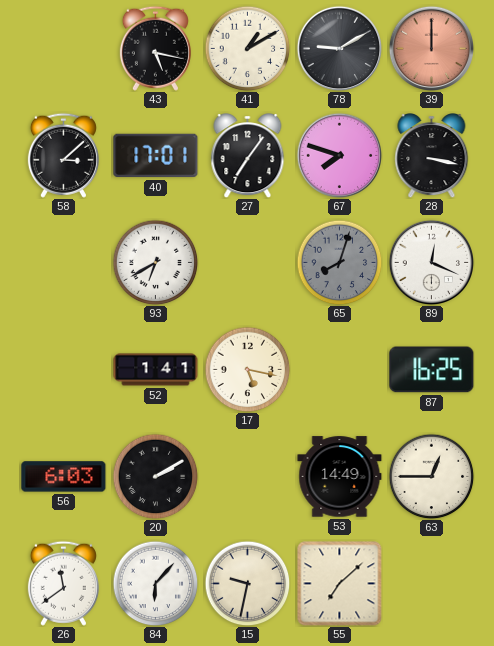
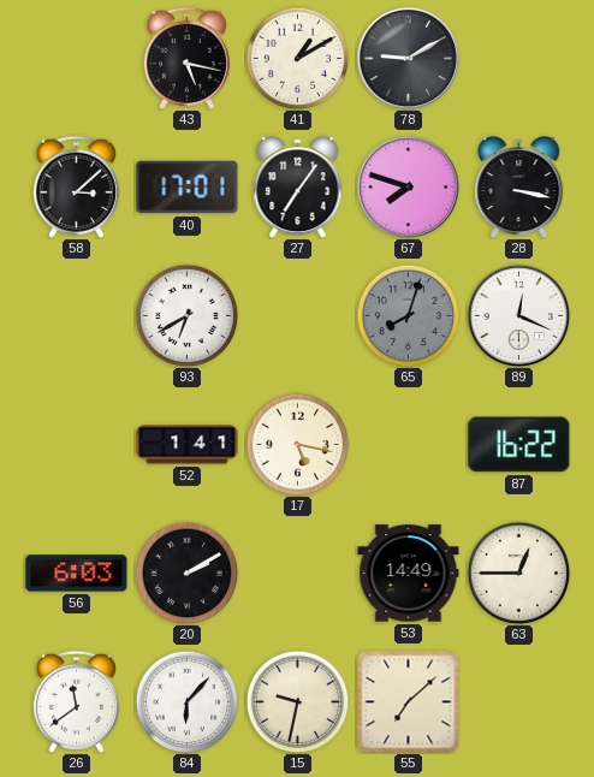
39: 12:00 -> none (431, 48)
87: 16:25 -> 16:22 (519, 445)
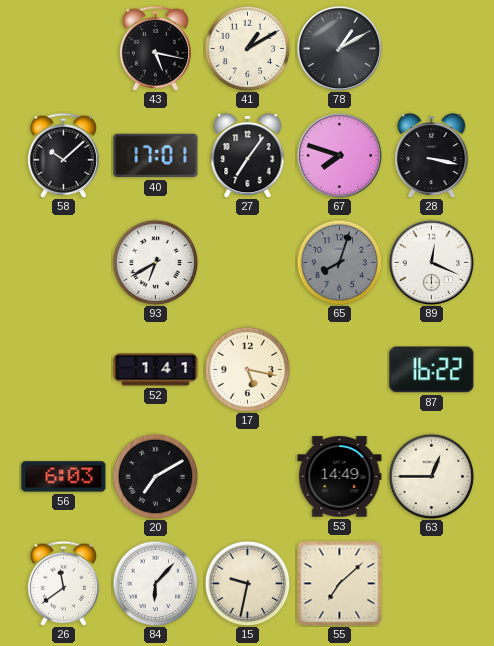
78: 9:10 -> 1:10 (339, 48)
58: 3:08 -> 10:08 (63, 155)
20: 2:10 -> 7:10 (155, 476)
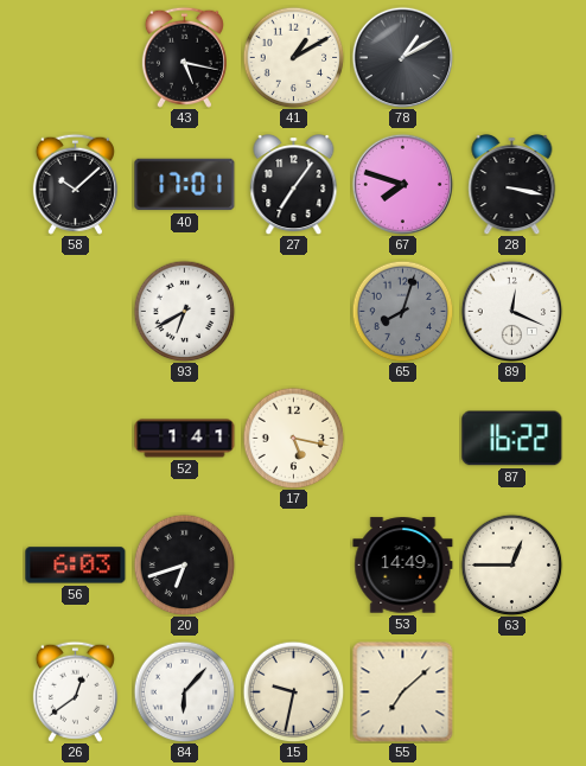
20: 7:10 -> 6:42 (184, 564)
26: 11:39 -> 12:39 (75, 691)
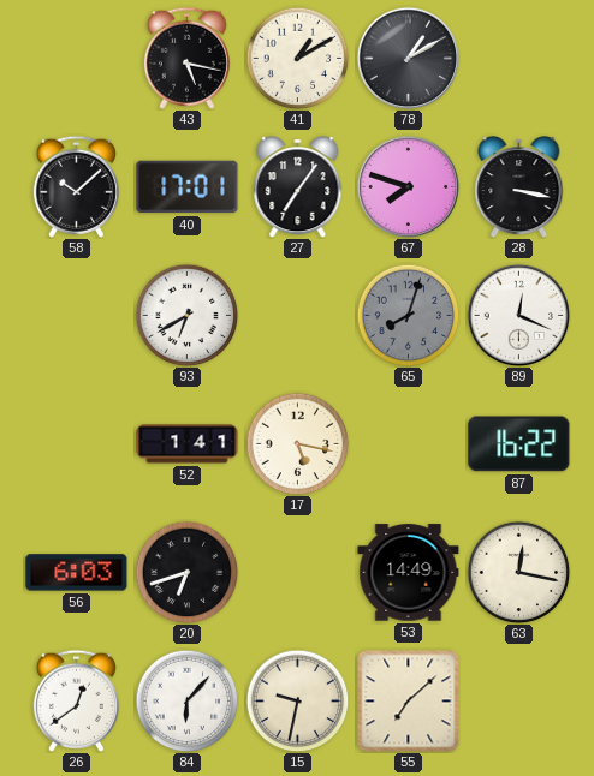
63: 12:45 -> 12:17 (518, 572)
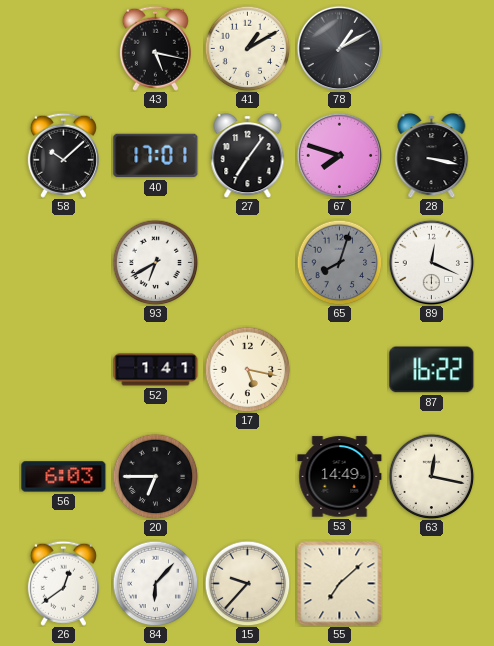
20: 6:42 -> 6:45 (155, 476)
15: 9:32 -> 9:37 (247, 583)
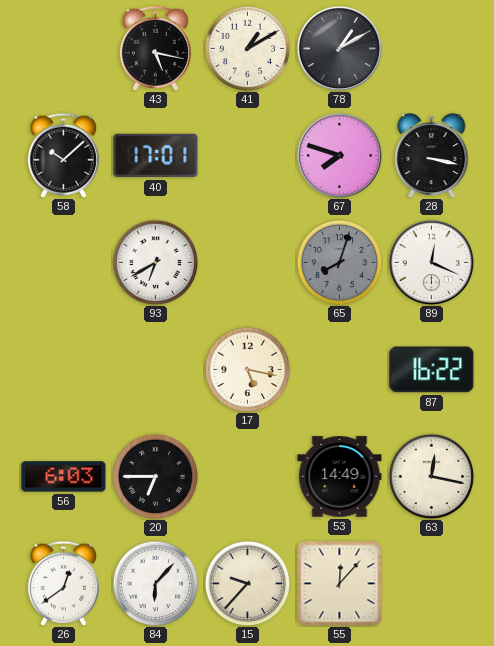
27: 7:06 -> none (248, 156)
52: 1:41 -> none (156, 370)
55: 7:08 -> 12:07 (340, 584)
